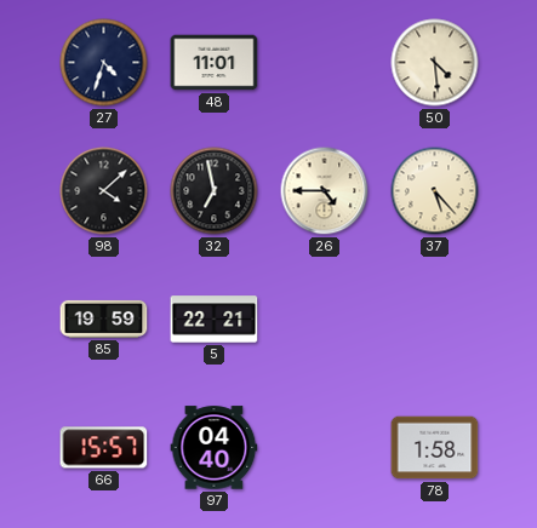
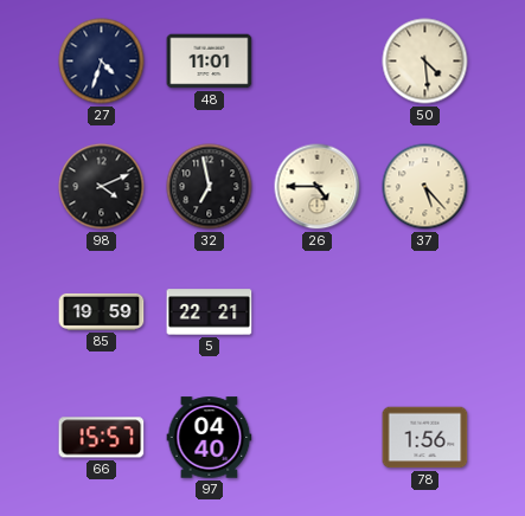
98: 4:08 -> 4:11 (102, 187)
78: 1:58 -> 1:56 (425, 438)
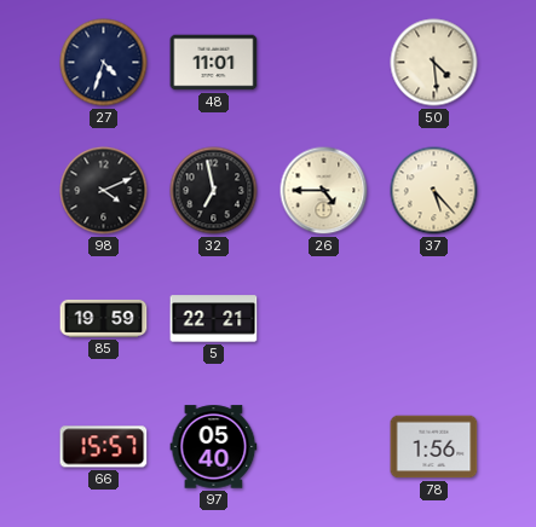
97: 04:40 -> 05:40 (214, 447)
